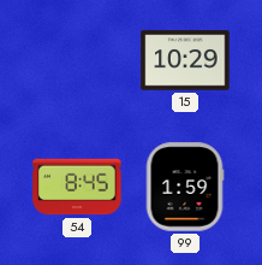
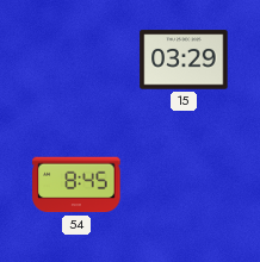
15: 10:29 -> 03:29 (184, 60)
99: 1:59 -> none (185, 187)
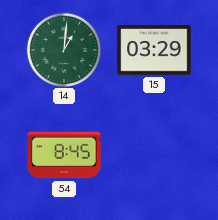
14: none -> 1:01 (63, 49)
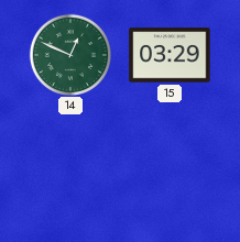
14: 1:01 -> 12:49 (69, 54)
54: 8:45 -> none (64, 155)
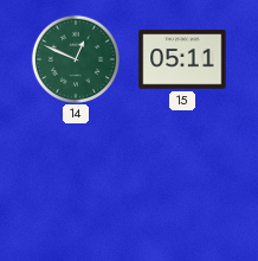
15: 03:29 -> 05:11 (182, 59)
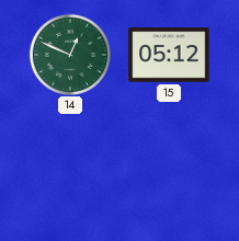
15: 05:11 -> 05:12 (169, 55)
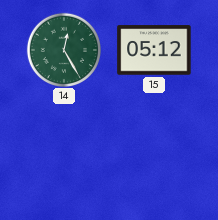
14: 12:49 -> 12:25 (63, 49)
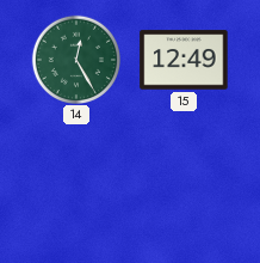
15: 05:12 -> 12:49 (184, 60)
